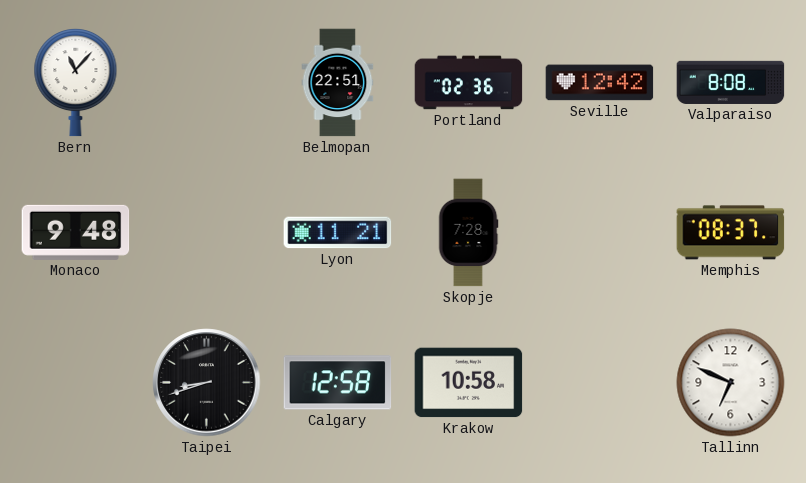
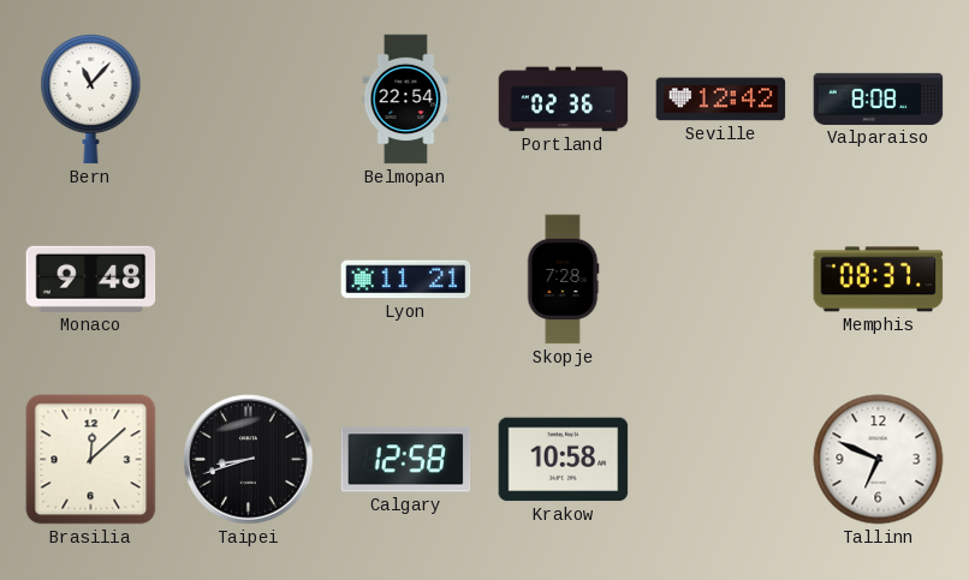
Belmopan: 22:51 -> 22:54 (406, 100)
Brasilia: none -> 12:08 (91, 460)
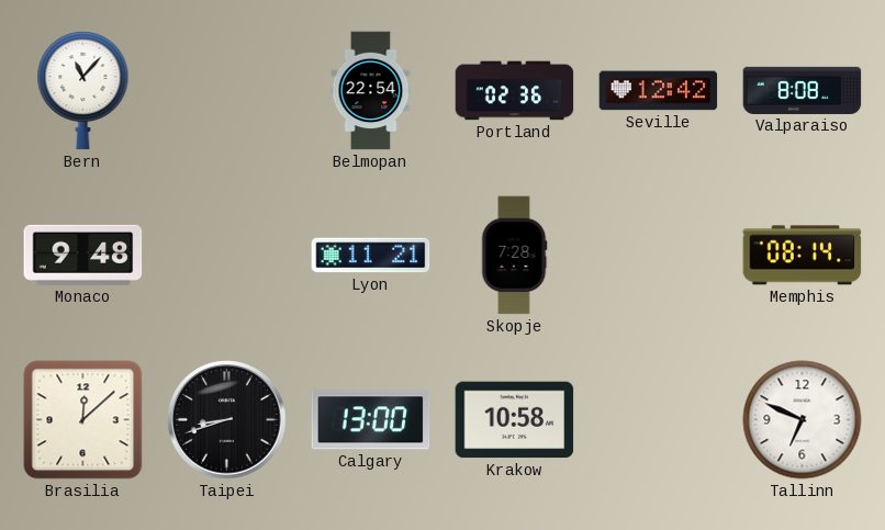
Memphis: 08:37 -> 08:14 (803, 256)
Calgary: 12:58 -> 13:00 (371, 420)
